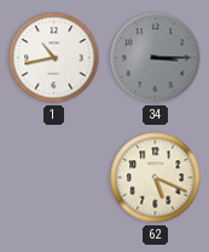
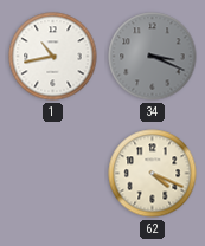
34: 3:15 -> 3:19 (153, 57)
62: 5:19 -> 4:19 (153, 174)
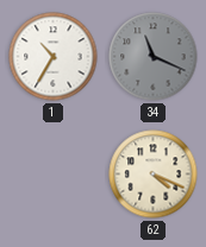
1: 10:43 -> 10:35 (54, 57)
34: 3:19 -> 11:19 (154, 57)
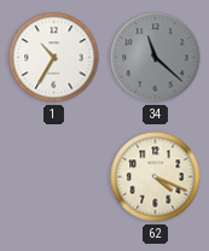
34: 11:19 -> 11:22 (156, 58)
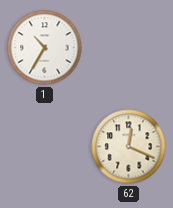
34: 11:22 -> none (156, 58)
62: 4:19 -> 12:19 (129, 147)
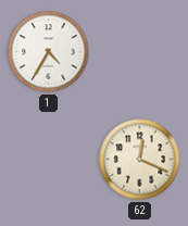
1: 10:35 -> 4:35 (49, 52)
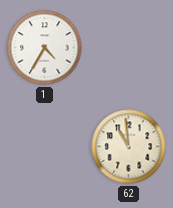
62: 12:19 -> 10:59 (129, 147)
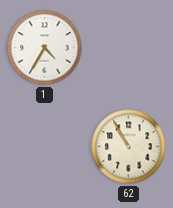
62: 10:59 -> 10:55 (129, 147)
